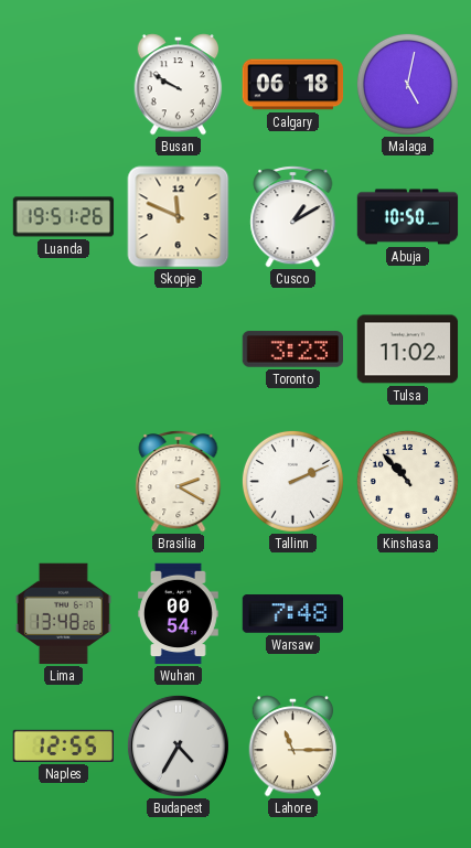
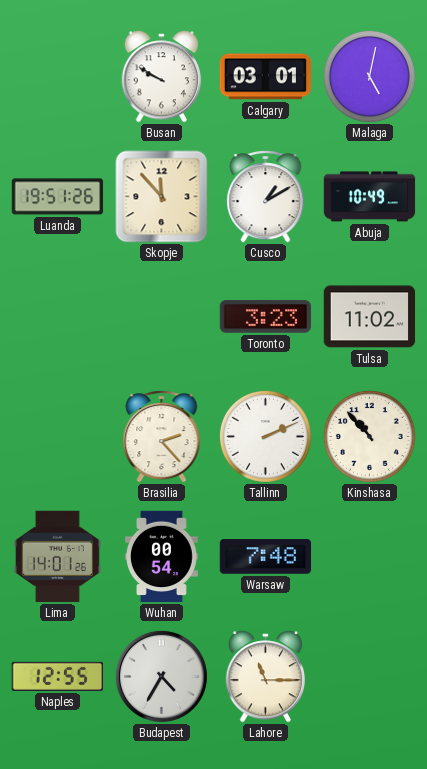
Calgary: 06:18 -> 03:01 (266, 77)
Skopje: 11:49 -> 11:53 (162, 197)
Abuja: 10:50 -> 10:49 (370, 197)
Brasilia: 2:20 -> 2:23 (162, 437)
Lima: 13:48 -> 14:01 (58, 557)
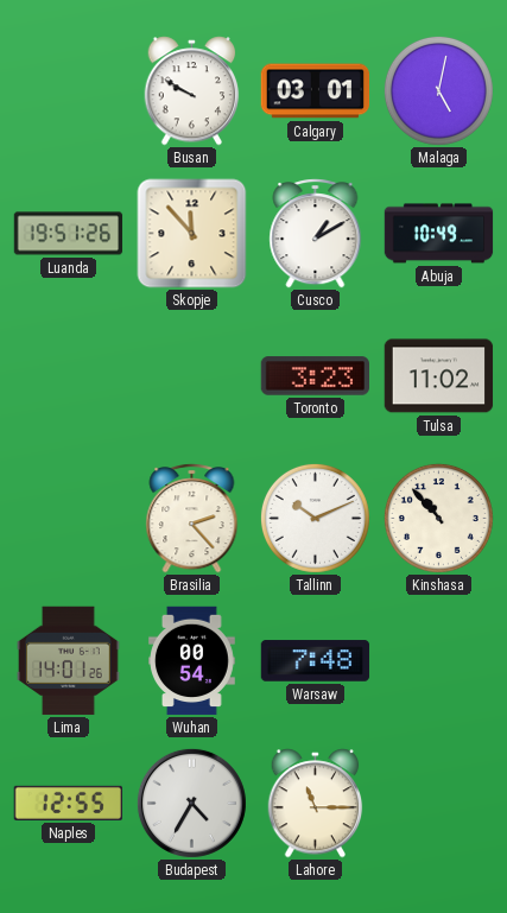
Tallinn: 2:11 -> 10:11 (315, 518)
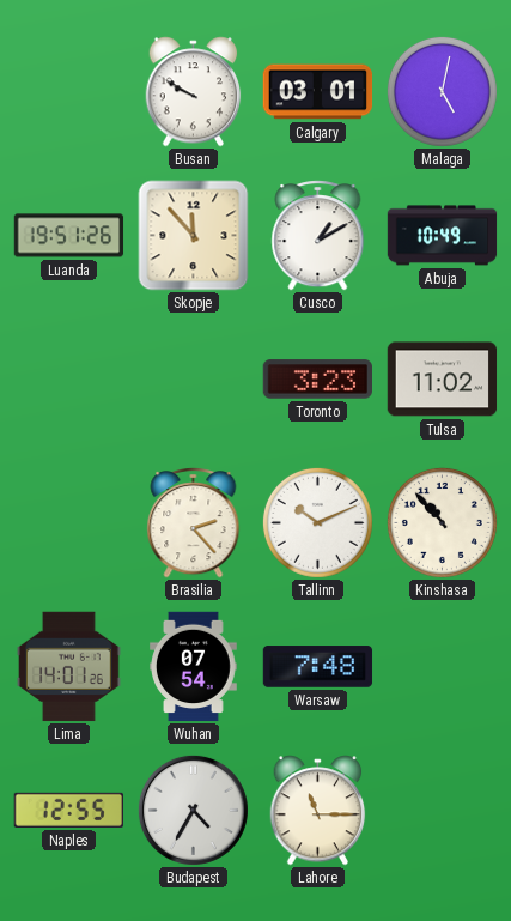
Wuhan: 00:54 -> 07:54 (194, 667)
